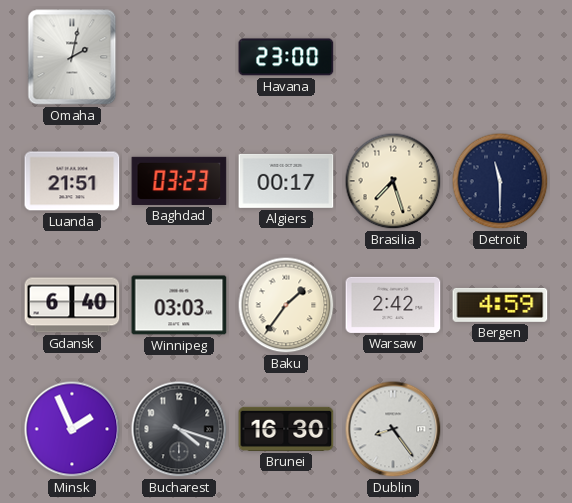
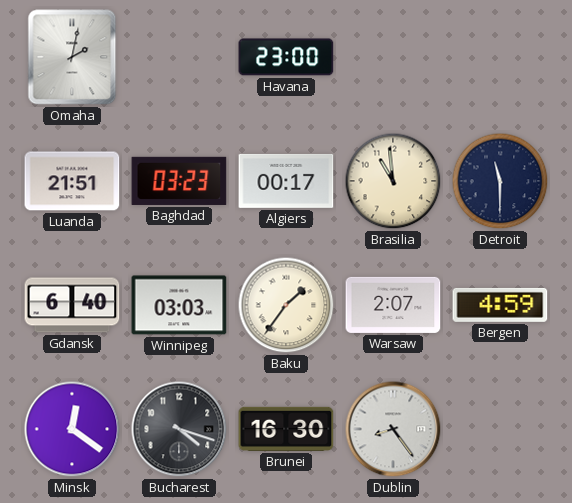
Brasilia: 7:27 -> 10:59 (393, 181)
Warsaw: 2:42 -> 2:07 (393, 305)
Minsk: 1:56 -> 12:21 (72, 429)
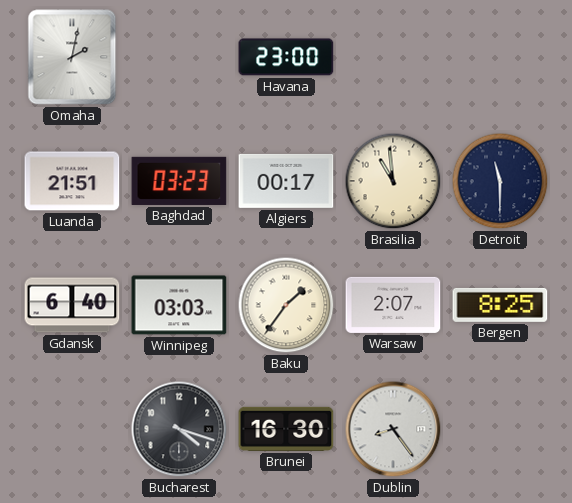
Bergen: 4:59 -> 8:25 (500, 305)
Minsk: 12:21 -> none (72, 429)
